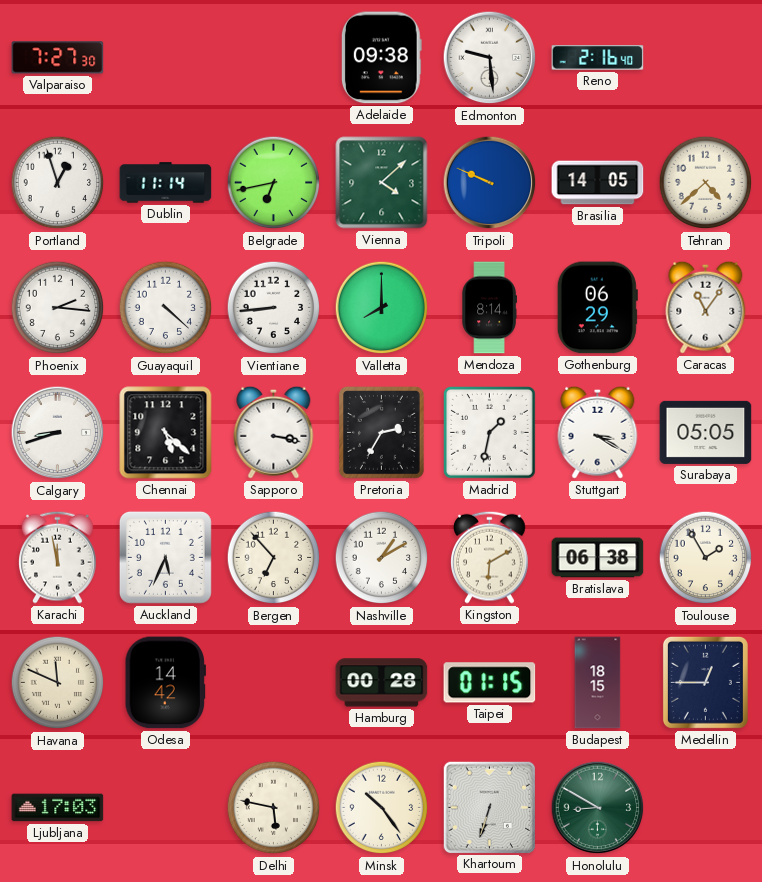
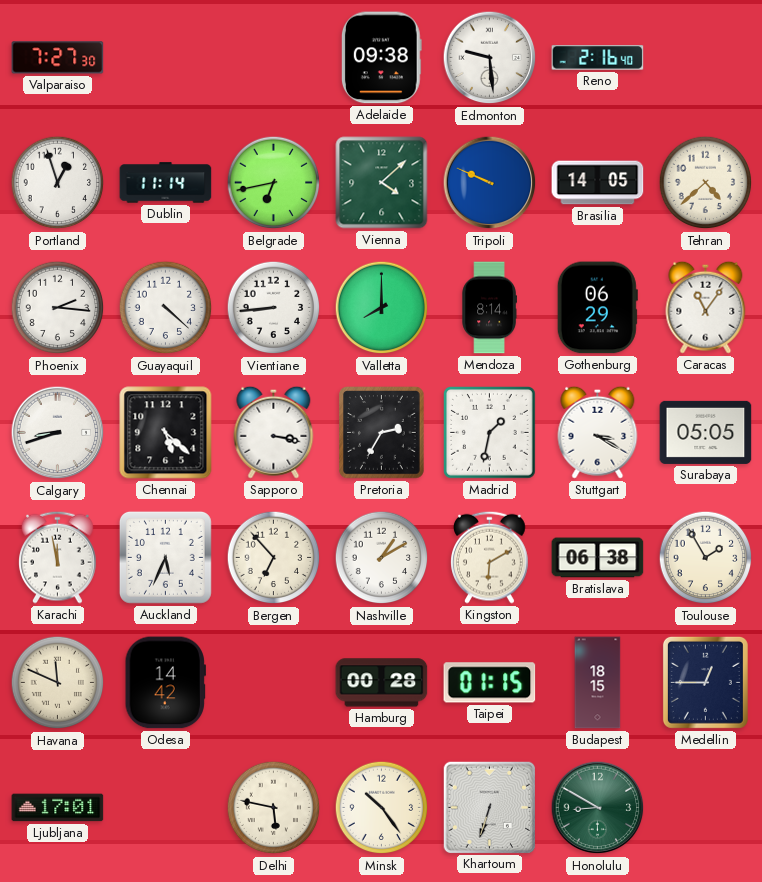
Ljubljana: 17:03 -> 17:01 (58, 808)
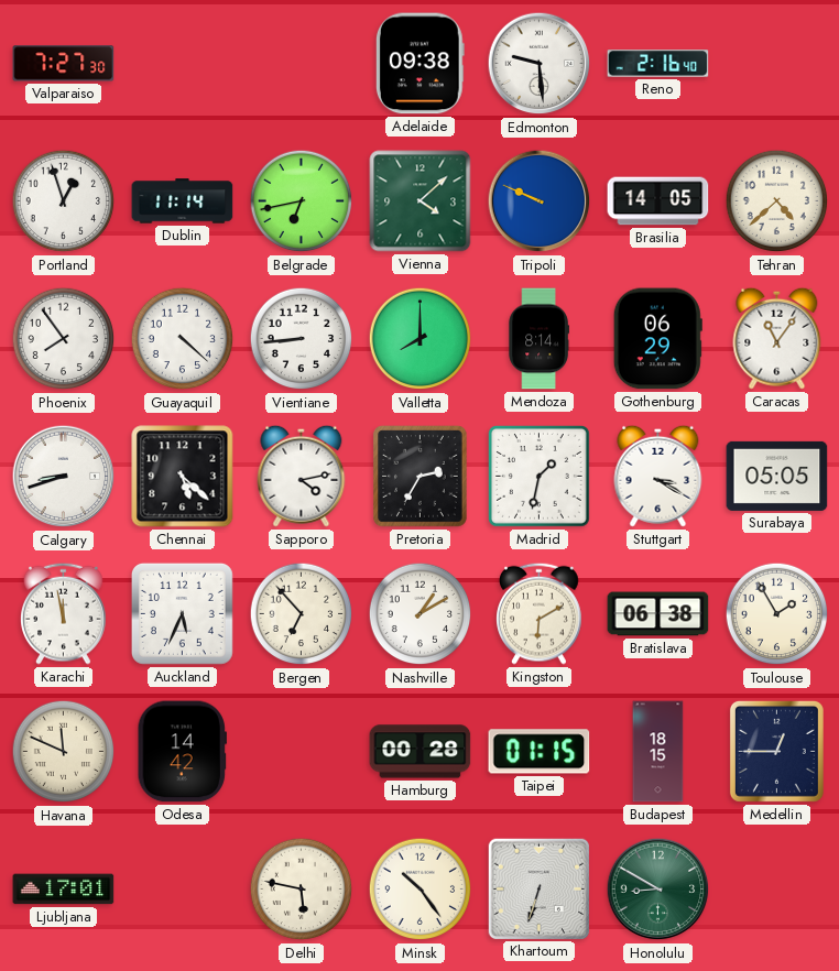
Phoenix: 2:16 -> 7:54 (64, 339)
Sapporo: 3:17 -> 4:13 (302, 476)
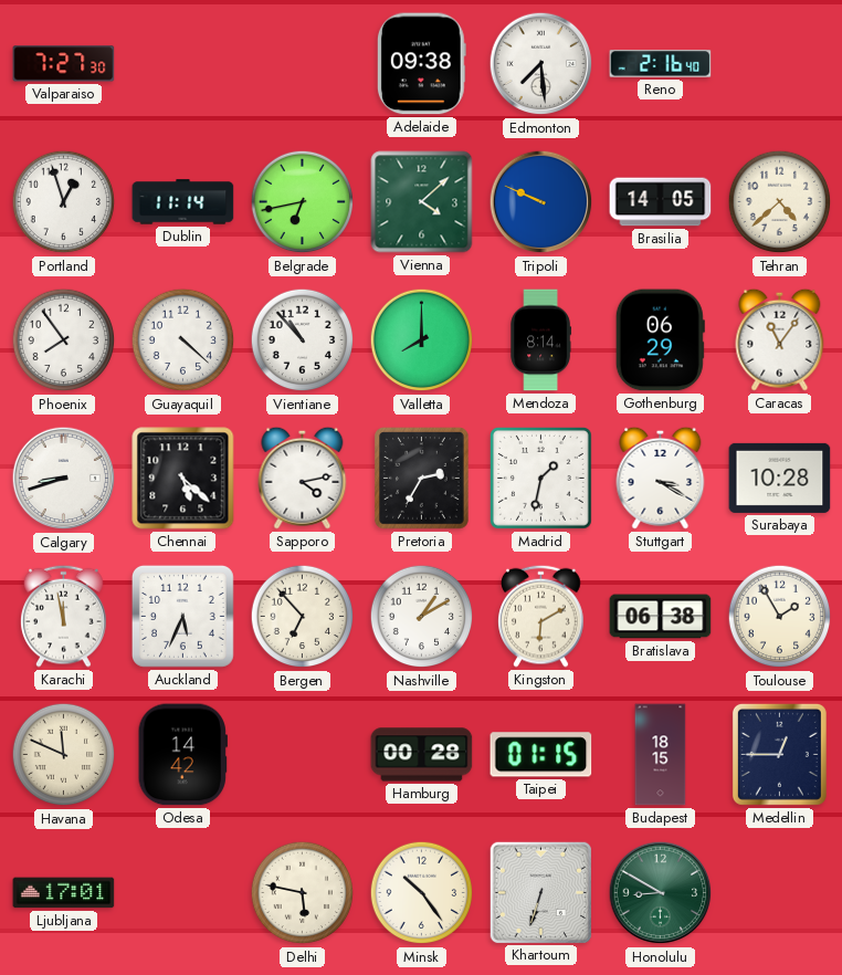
Edmonton: 9:29 -> 7:29 (541, 64)
Vientiane: 8:44 -> 10:53 (303, 340)
Surabaya: 05:05 -> 10:28 (780, 478)
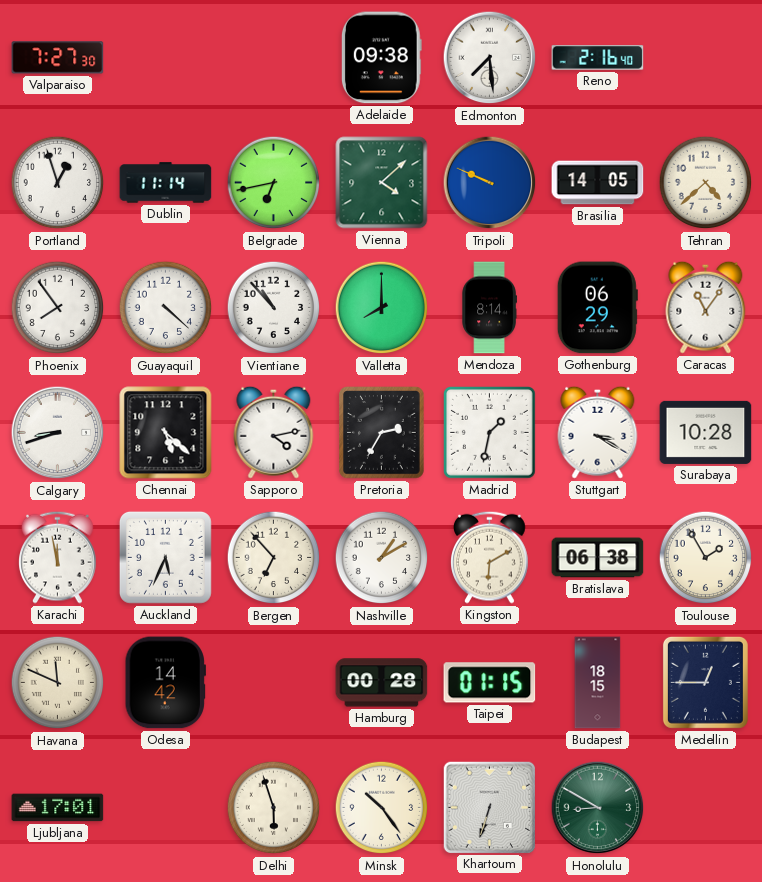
Delhi: 5:47 -> 5:57 (274, 808)
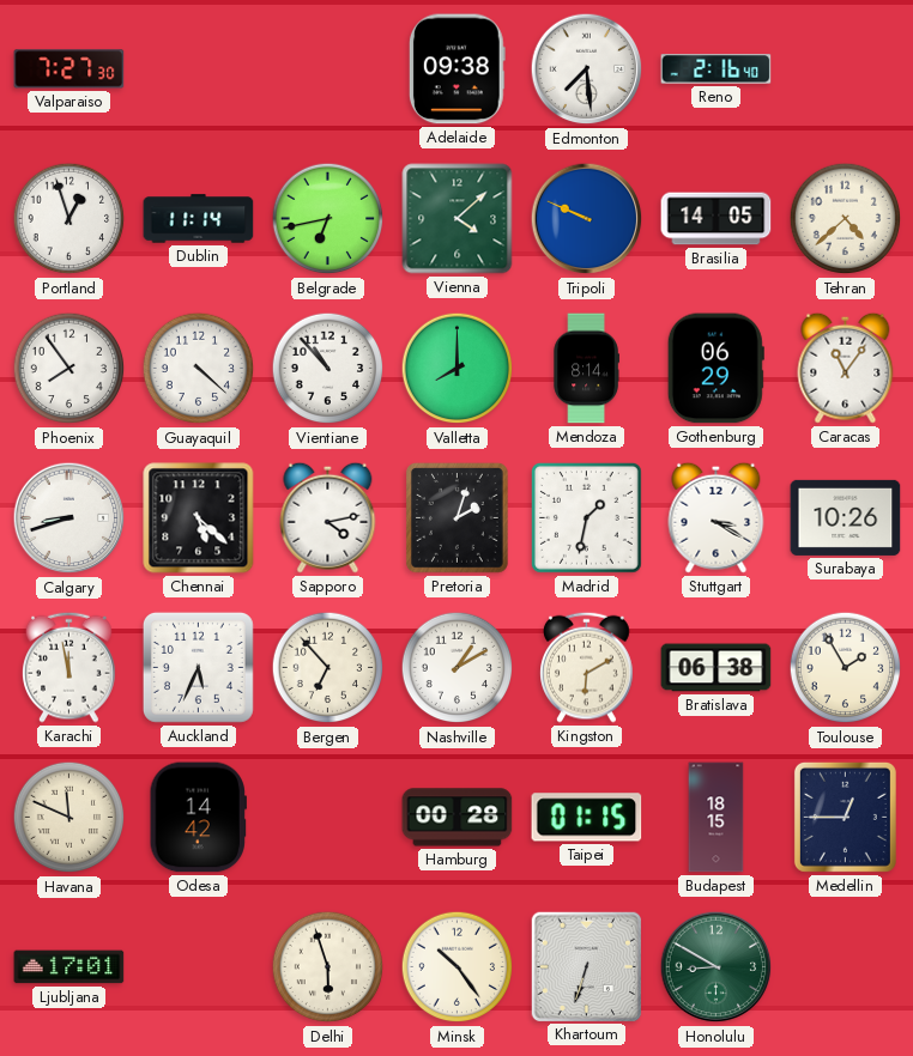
Pretoria: 2:35 -> 2:03 (458, 518)
Surabaya: 10:28 -> 10:26 (846, 517)
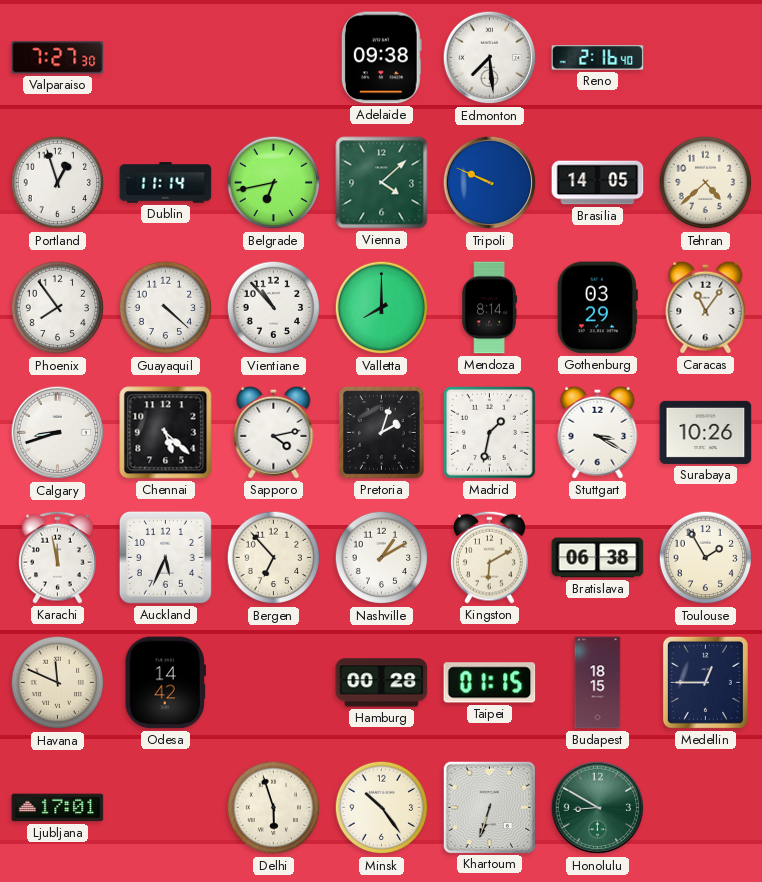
Gothenburg: 06:29 -> 03:29 (597, 308)
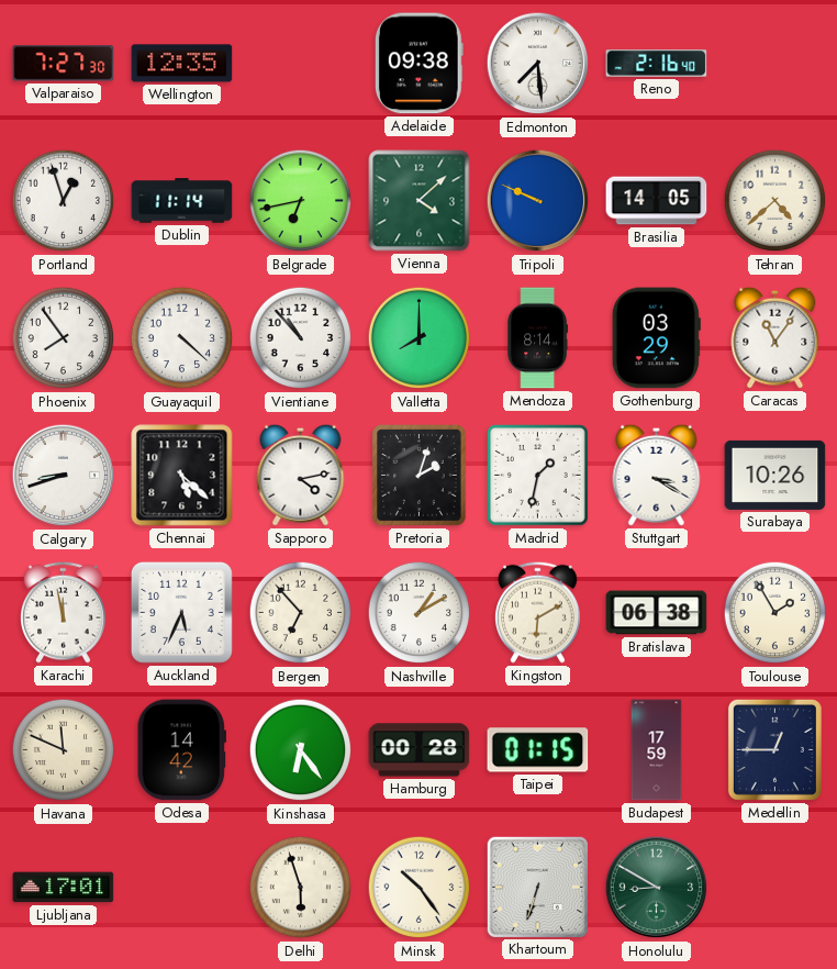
Wellington: none -> 12:35 (182, 64)
Kinshasa: none -> 6:24 (301, 750)
Budapest: 18:15 -> 17:59 (657, 750)
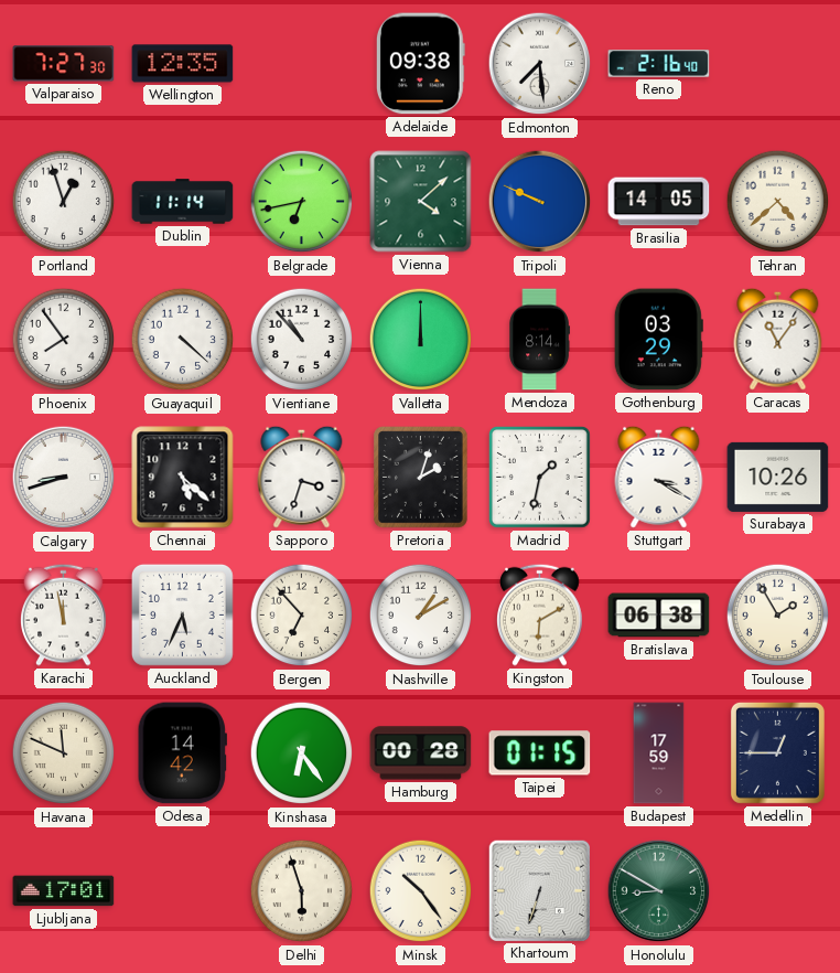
Valletta: 8:00 -> 12:00 (421, 340)
Sapporo: 4:13 -> 3:33 (302, 477)
